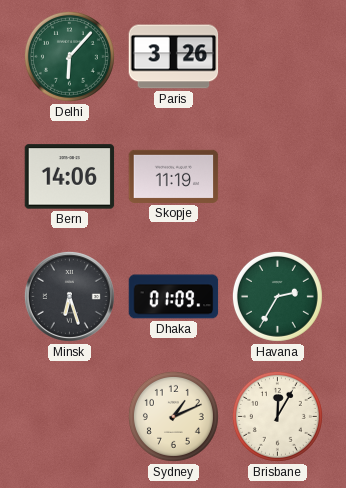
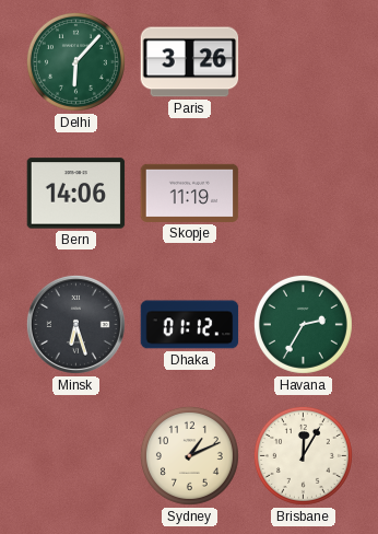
Dhaka: 01:09 -> 01:12 (190, 325)
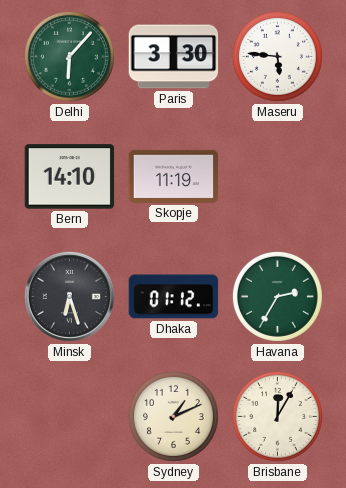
Paris: 3:26 -> 3:30 (174, 57)
Maseru: none -> 5:46 (277, 56)
Bern: 14:06 -> 14:10 (70, 177)
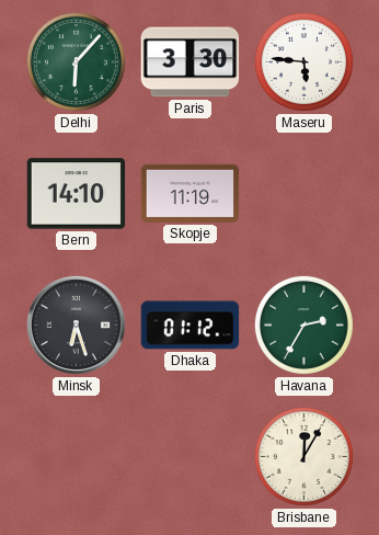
Sydney: 1:11 -> none (173, 416)
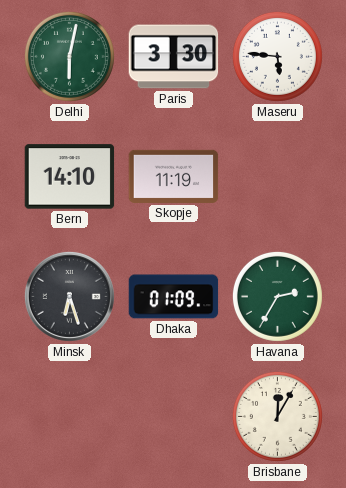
Delhi: 6:07 -> 6:02 (69, 56)
Dhaka: 01:12 -> 01:09 (174, 297)
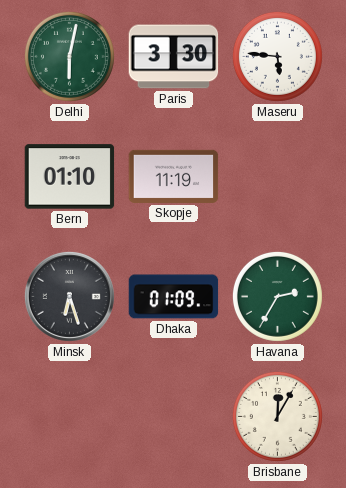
Bern: 14:10 -> 01:10 (70, 177)
